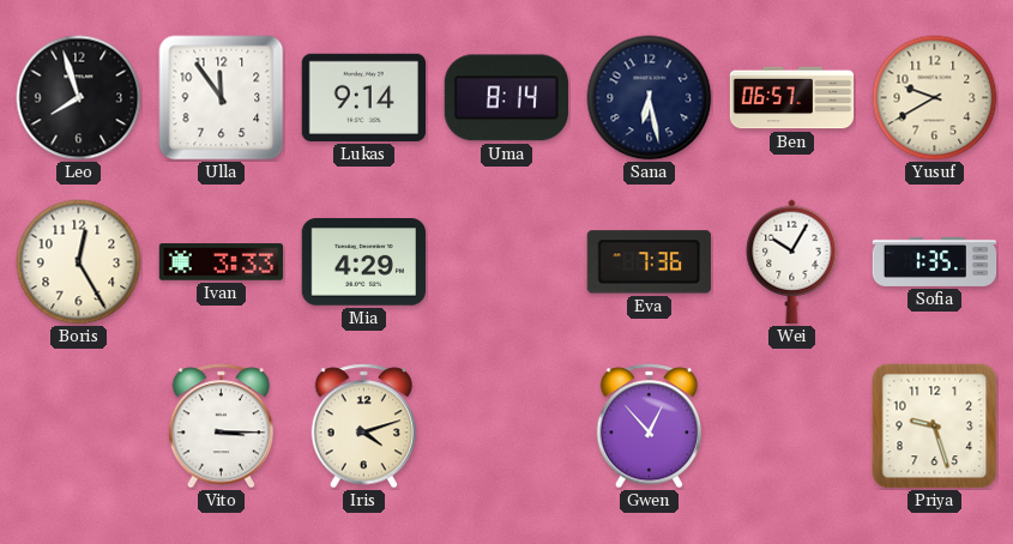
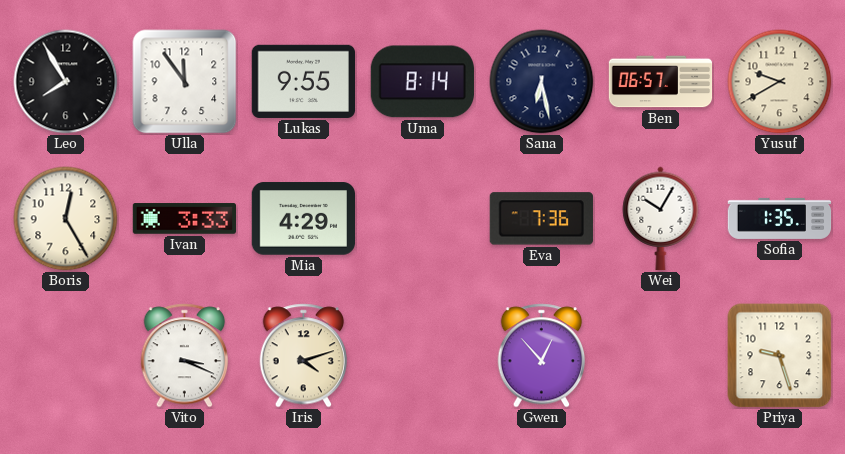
Leo: 7:57 -> 7:55 (66, 82)
Lukas: 9:14 -> 9:55 (303, 81)
Vito: 3:15 -> 3:19 (185, 356)
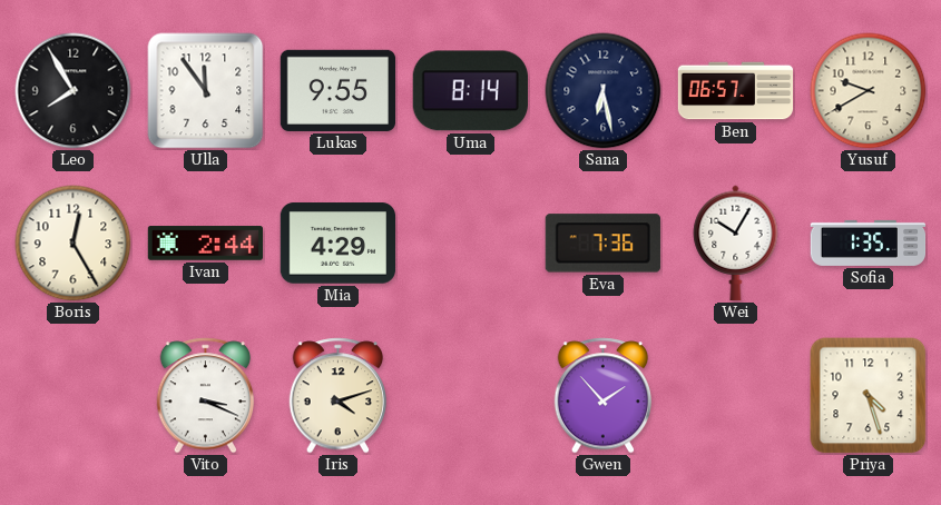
Ivan: 3:33 -> 2:44 (206, 244)
Gwen: 12:53 -> 1:53 (604, 396)
Priya: 9:27 -> 4:27 (869, 396)
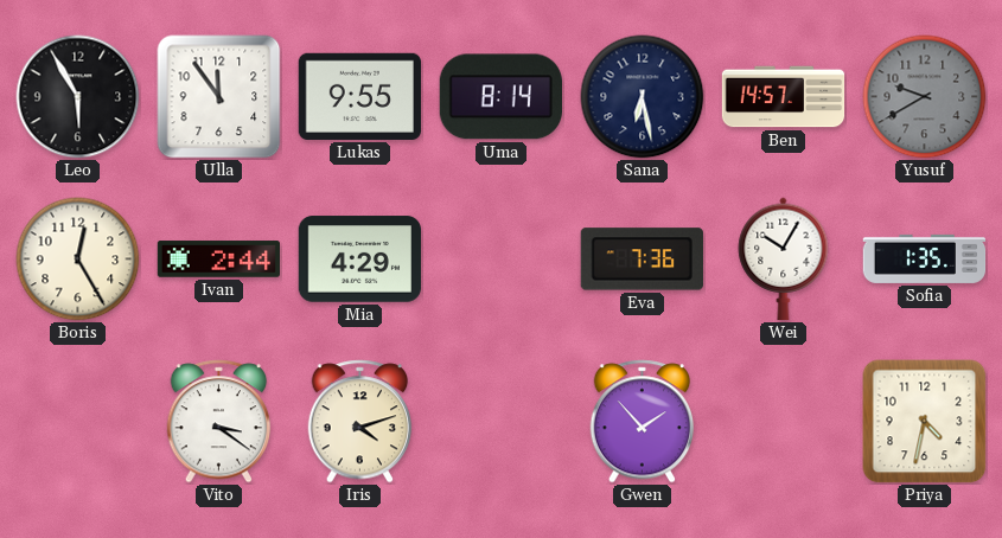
Leo: 7:55 -> 5:55 (78, 97)
Ben: 06:57 -> 14:57 (784, 97)
Yusuf dial: cream -> grey (925, 97)
Vito: 3:19 -> 3:21 (219, 422)
Priya: 4:27 -> 4:32 (925, 422)
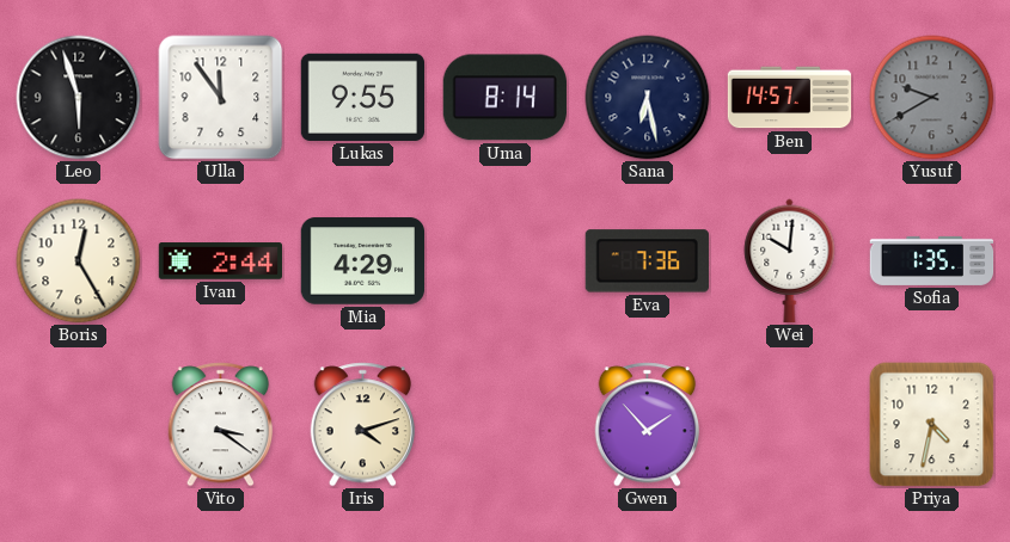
Leo: 5:55 -> 5:57 (79, 98)
Wei: 10:05 -> 10:01 (790, 261)
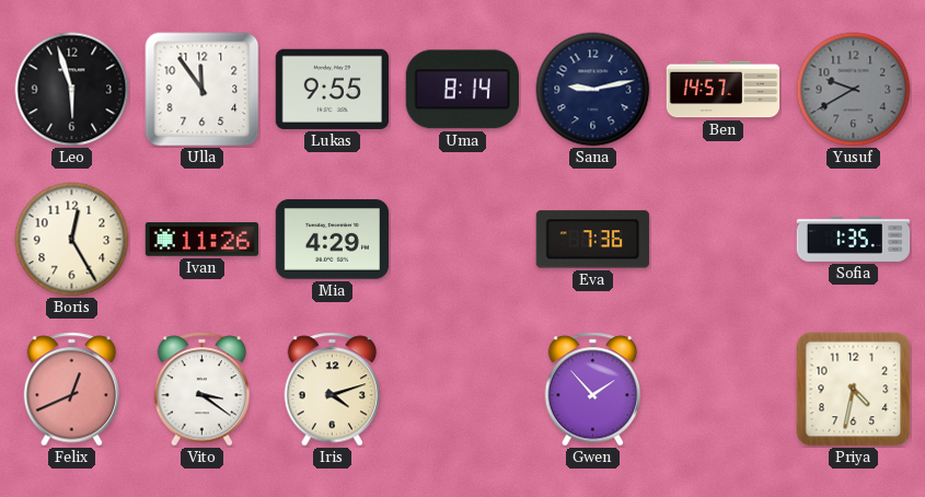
Sana: 6:28 -> 9:13 (593, 90)
Ivan: 2:44 -> 11:26 (203, 240)
Wei: 10:01 -> none (790, 261)
Felix: none -> 12:41 (72, 390)
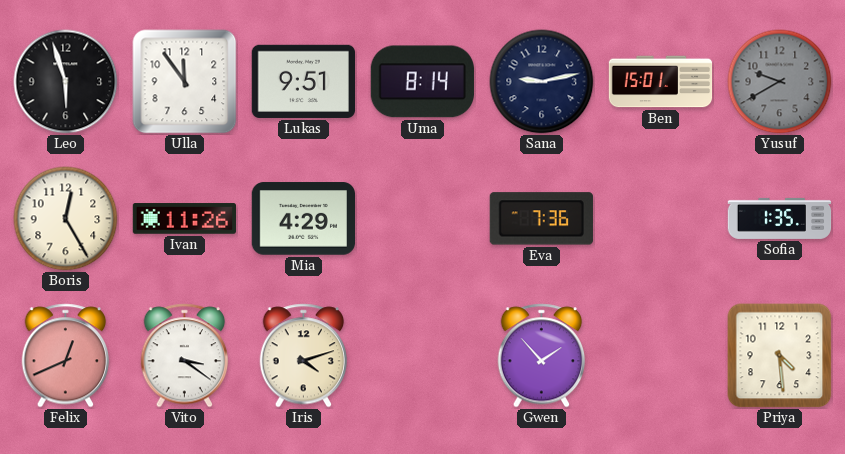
Lukas: 9:55 -> 9:51 (303, 81)
Ben: 14:57 -> 15:01 (661, 82)
Priya: 4:32 -> 4:29 (780, 356)
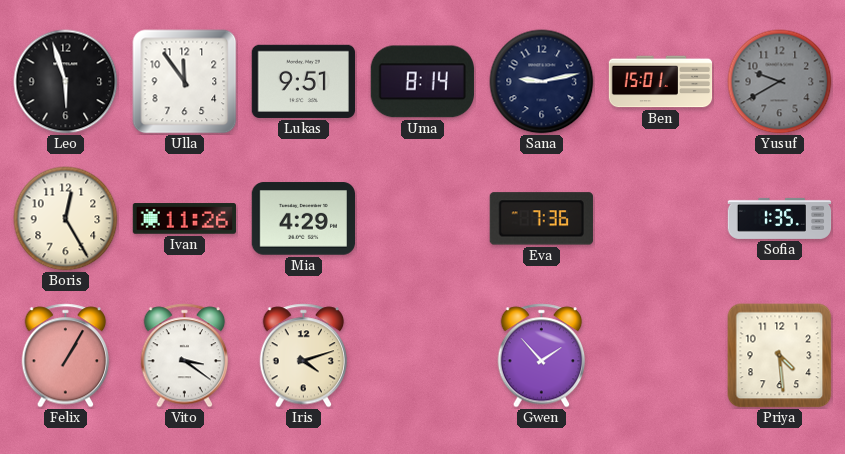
Felix: 12:41 -> 1:05 (66, 356)
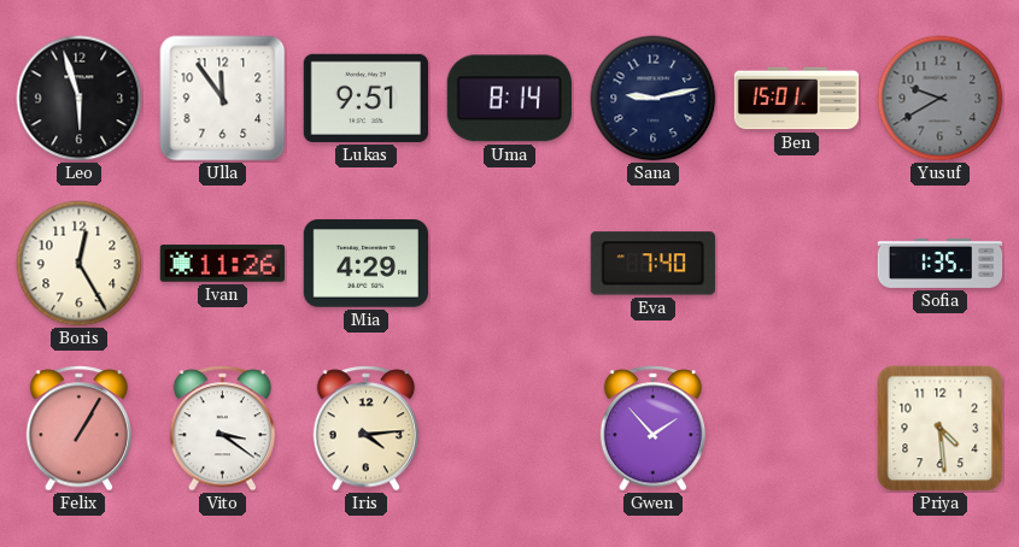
Eva: 7:36 -> 7:40 (652, 264)
Iris: 4:12 -> 4:14 (367, 429)
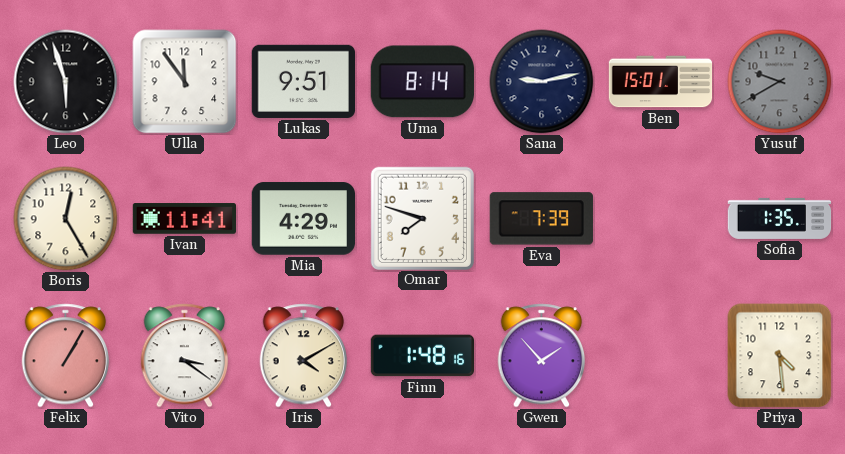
Ivan: 11:26 -> 11:41 (185, 219)
Omar: none -> 7:48 (422, 218)
Eva: 7:40 -> 7:39 (541, 219)
Iris: 4:14 -> 4:10 (304, 356)
Finn: none -> 1:48 (423, 356)
